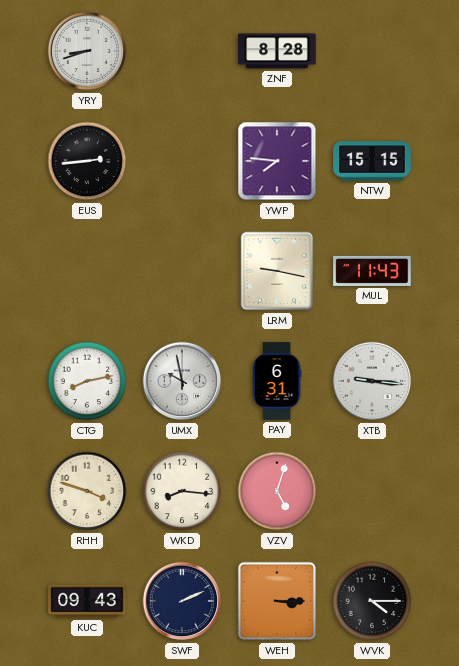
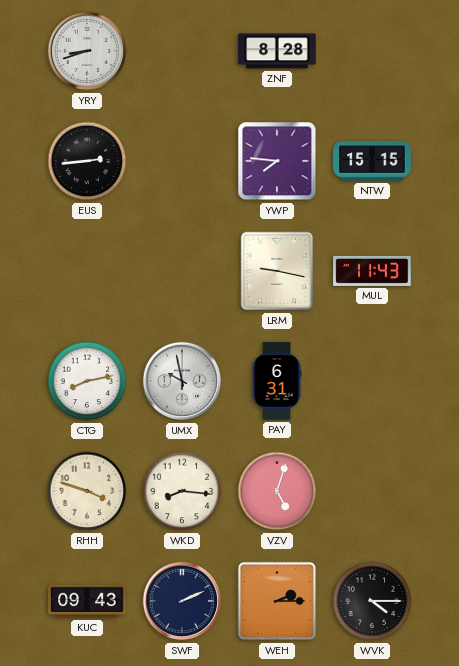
XTB: 9:16 -> none (372, 381)
WEH: 3:15 -> 2:15 (277, 601)
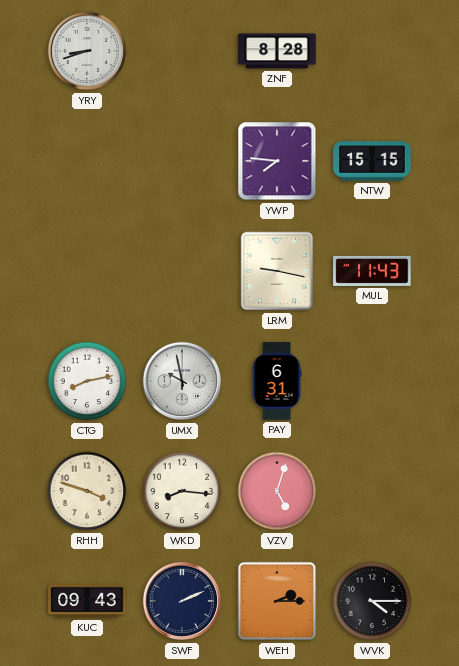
EUS: 2:44 -> none (87, 161)
